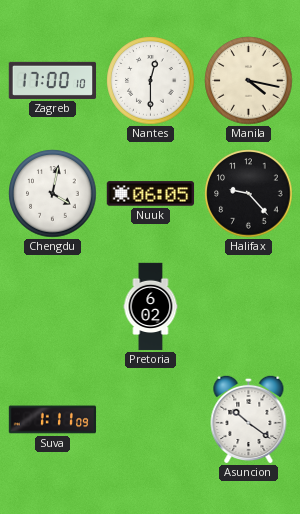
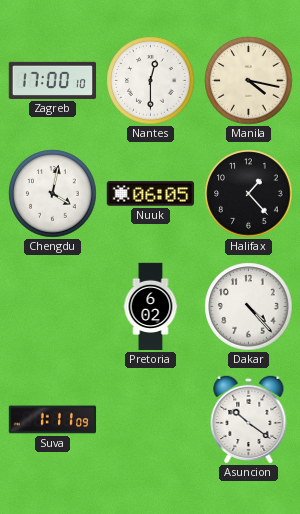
Halifax: 9:23 -> 1:23 (249, 194)
Dakar: none -> 4:23 (249, 307)
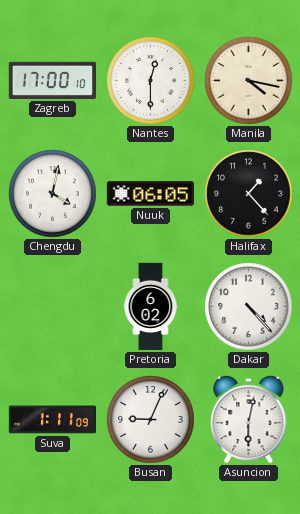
Busan: none -> 9:04 (151, 420)
Asuncion: 10:21 -> 6:02 (249, 419)
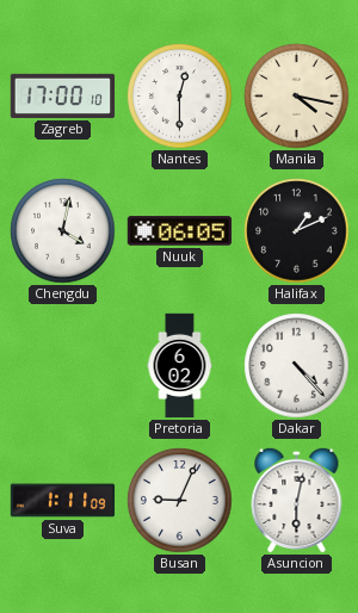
Halifax: 1:23 -> 1:11 (297, 231)
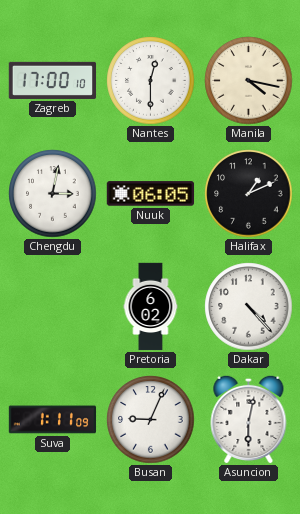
Chengdu: 4:02 -> 3:02 (53, 194)
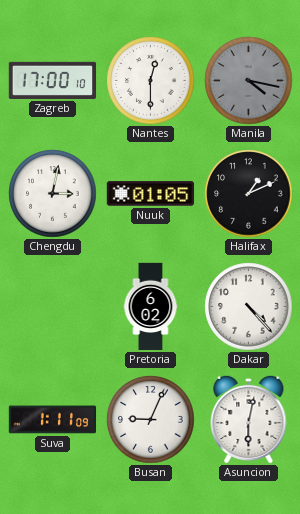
Manila dial: cream -> grey (249, 81)
Nuuk: 06:05 -> 01:05 (151, 194)
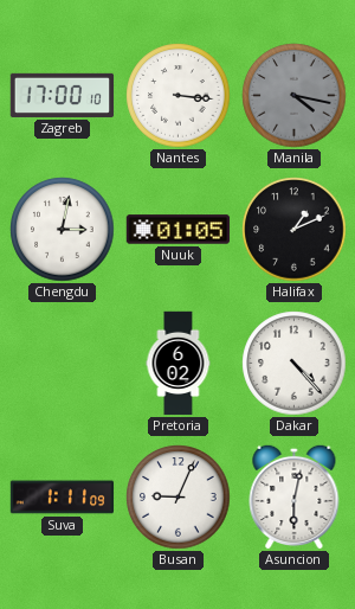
Nantes: 12:30 -> 3:16 (179, 96)
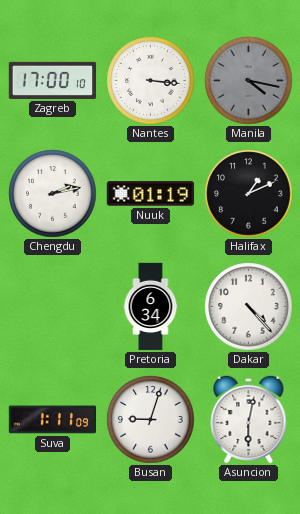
Chengdu: 3:02 -> 2:13 (53, 194)
Nuuk: 01:05 -> 01:19 (151, 194)
Pretoria: 6:02 -> 6:34 (151, 307)
Busan: 9:04 -> 9:03 (151, 420)
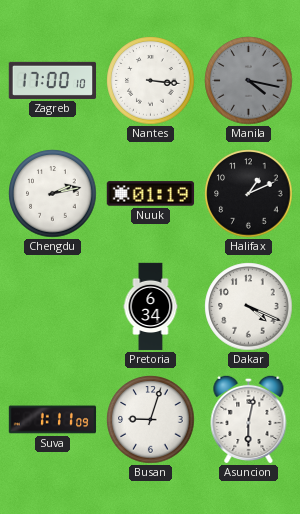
Dakar: 4:23 -> 4:19 (249, 307)
